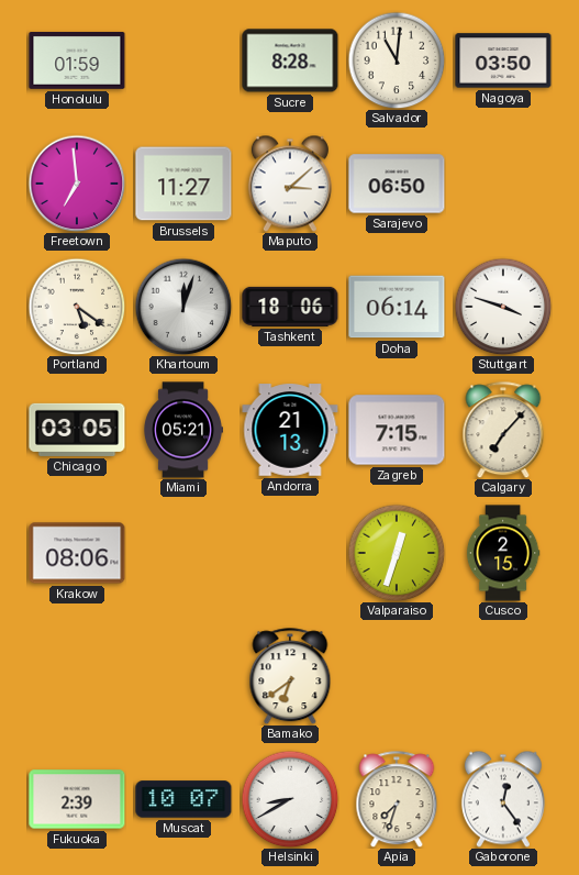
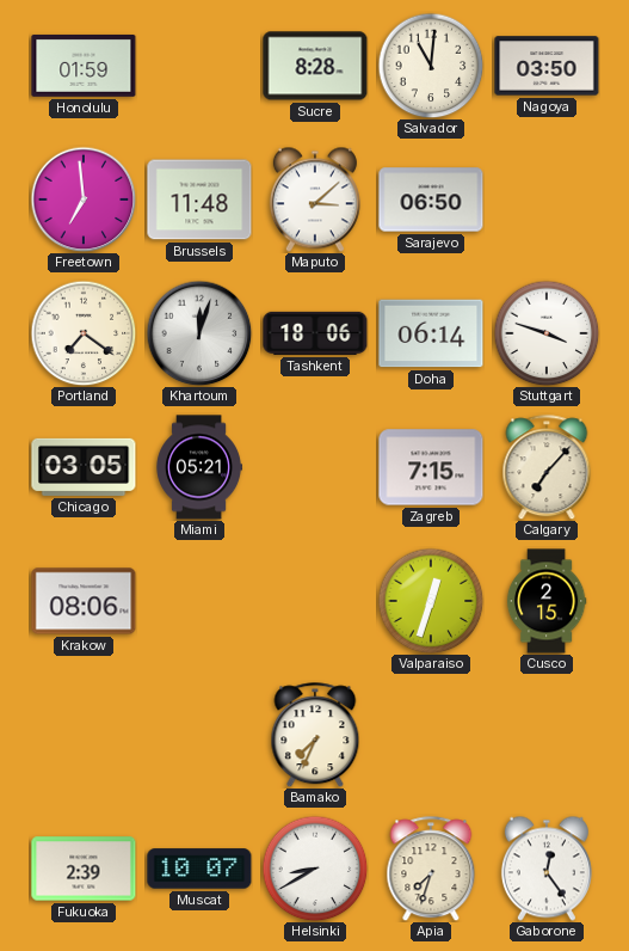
Brussels: 11:27 -> 11:48 (199, 200)
Portland: 5:21 -> 7:21 (84, 333)
Andorra: 21:13 -> none (290, 430)
Bamako: 6:39 -> 7:34 (315, 735)
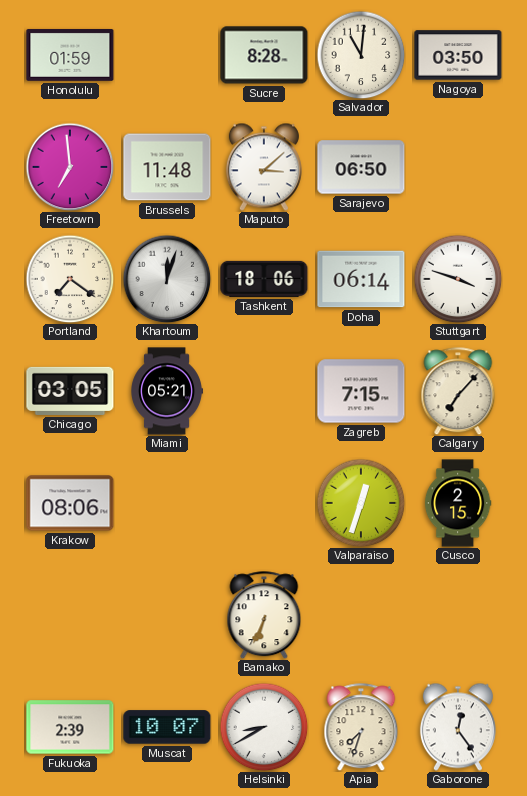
Bamako: 7:34 -> 6:34 (264, 615)
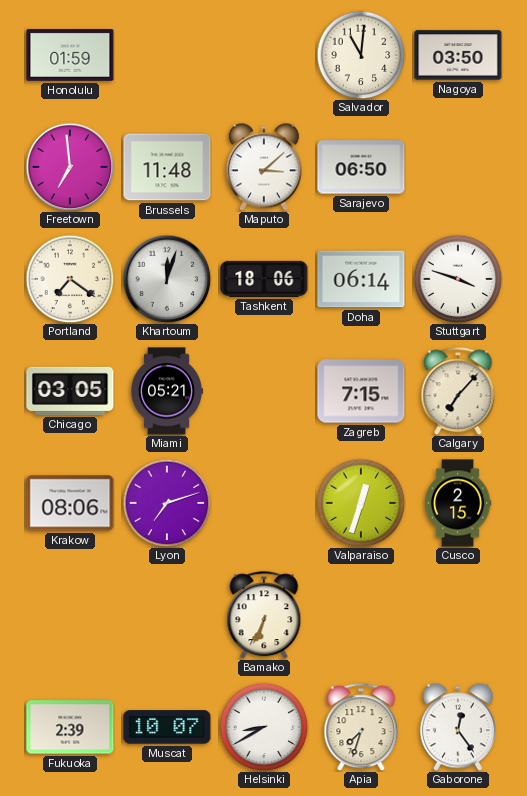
Sucre: 8:28 -> none (264, 55)
Lyon: none -> 7:12 (167, 503)
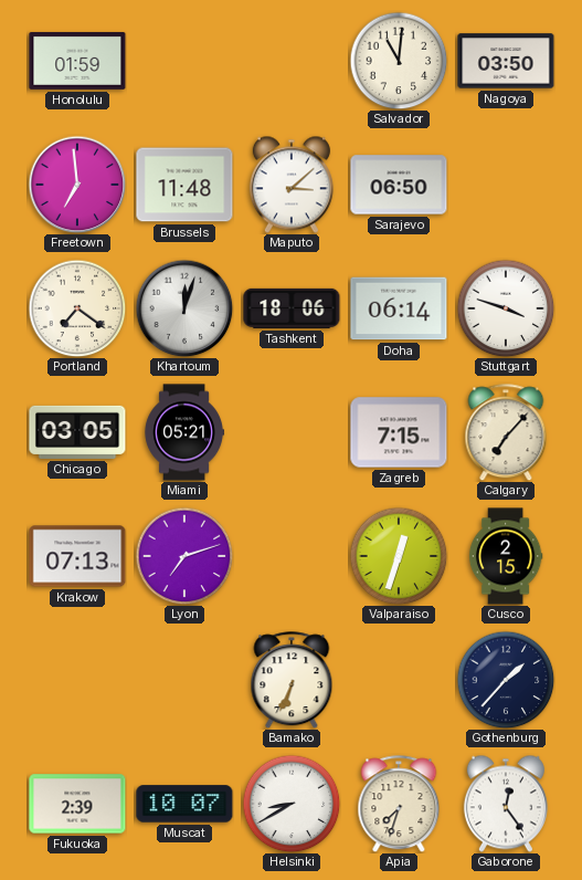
Krakow: 08:06 -> 07:13 (77, 556)
Gothenburg: none -> 1:37 (506, 680)
